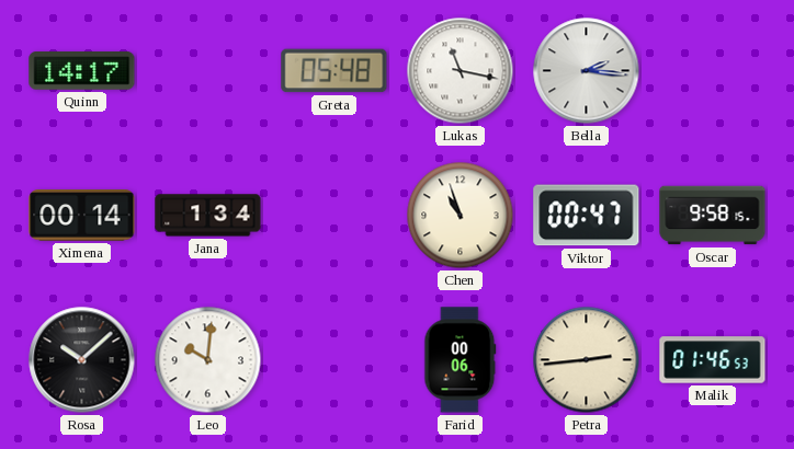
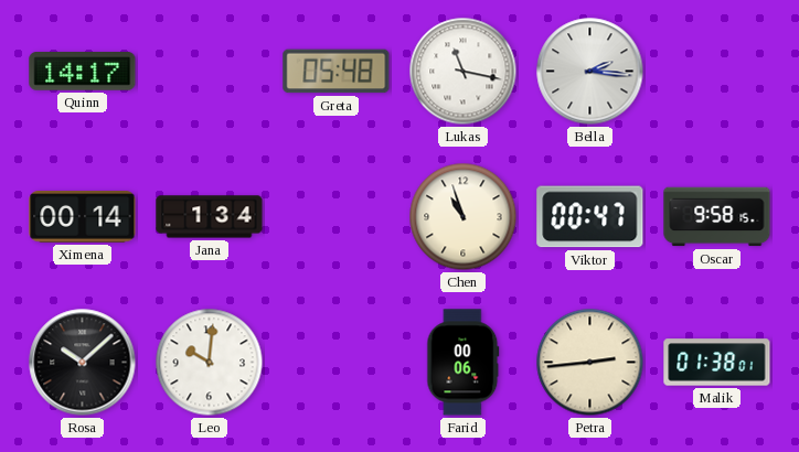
Malik: 01:46 -> 01:38 (717, 363)
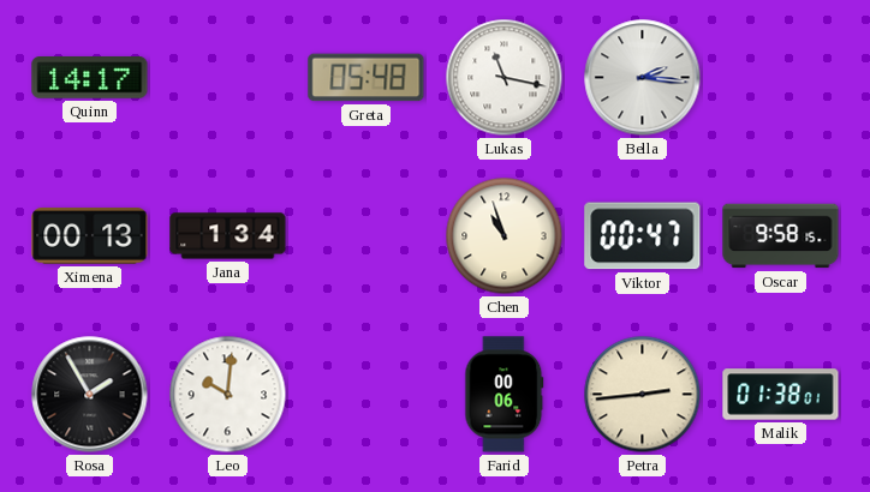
Ximena: 00:14 -> 00:13 (90, 236)
Rosa: 10:08 -> 1:55 (90, 395)
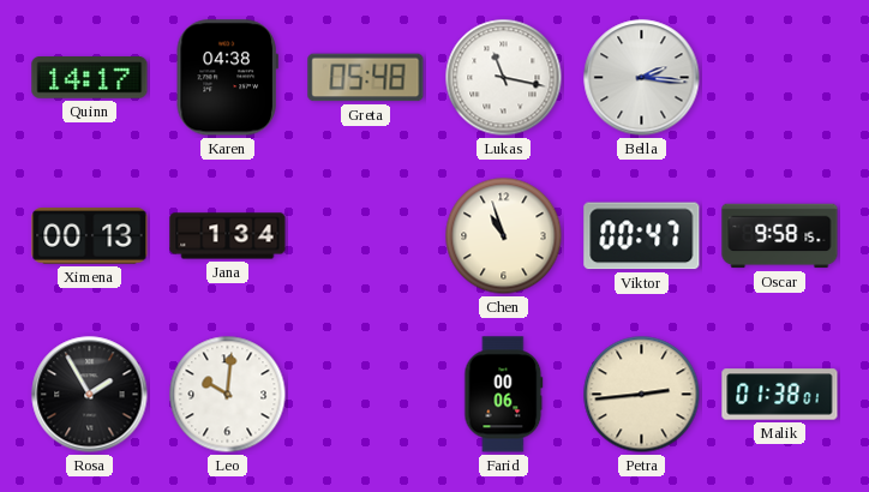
Karen: none -> 04:38 (227, 78)
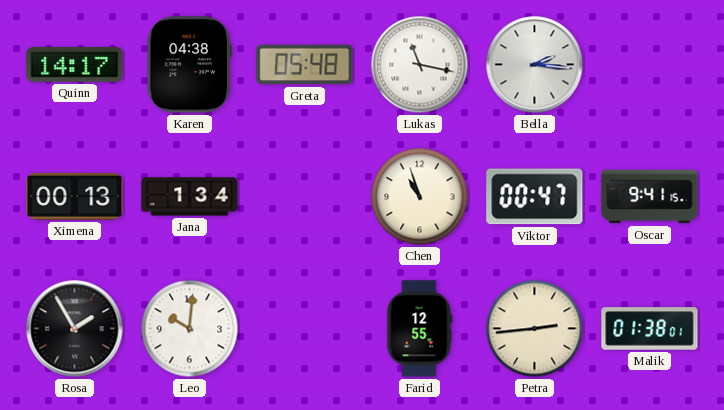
Oscar: 9:58 -> 9:41 (650, 197)
Farid: 00:06 -> 12:55 (420, 329)
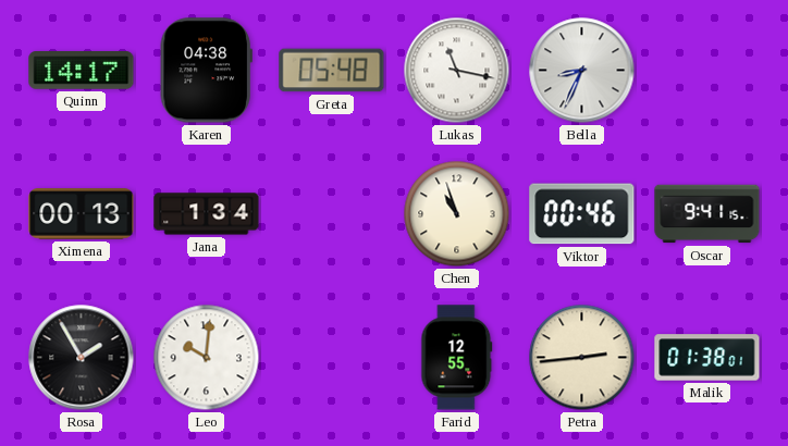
Bella: 2:16 -> 8:34 (582, 71)
Viktor: 00:47 -> 00:46 (582, 214)
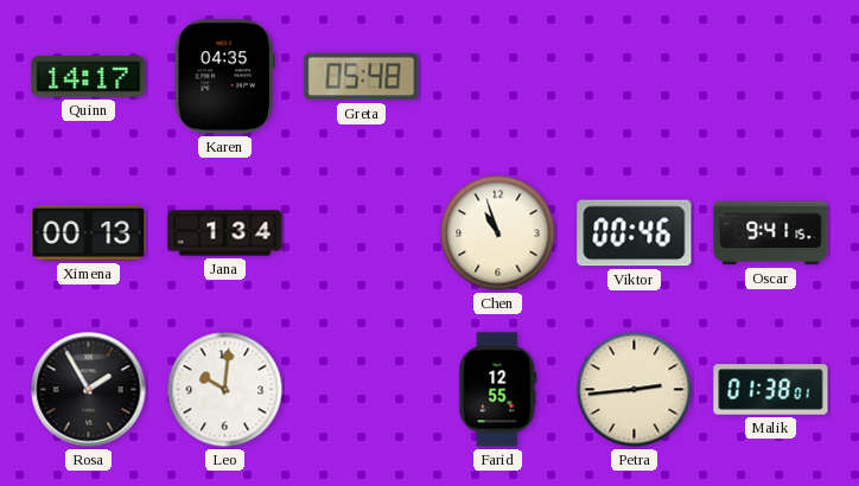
Karen: 04:38 -> 04:35 (224, 77)
Lukas: 11:17 -> none (457, 71)
Bella: 8:34 -> none (582, 71)
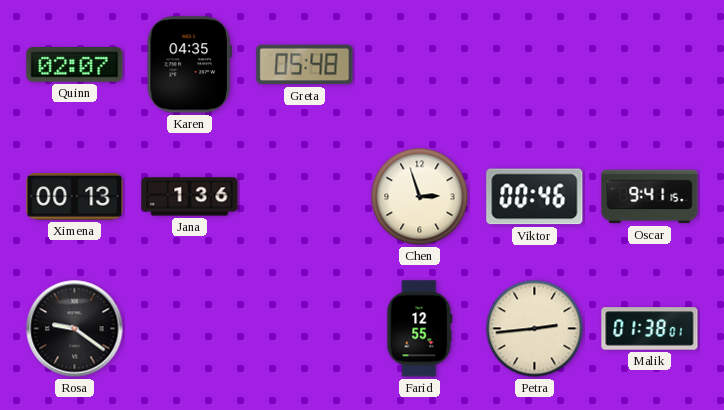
Quinn: 14:17 -> 02:07 (75, 65)
Jana: 1:34 -> 1:36 (190, 197)
Chen: 10:57 -> 2:57 (420, 197)
Rosa: 1:55 -> 9:21 (75, 329)
Leo: 10:01 -> none (225, 390)
